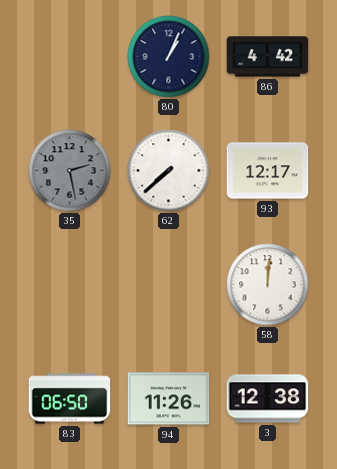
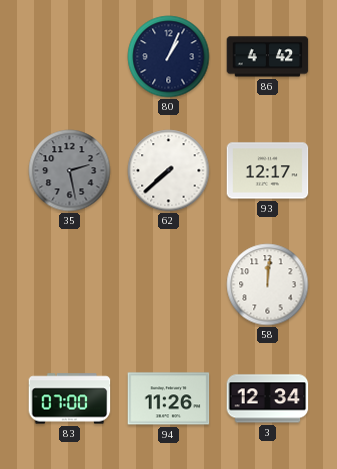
83: 06:50 -> 07:00 (70, 399)
3: 12:38 -> 12:34 (268, 399)
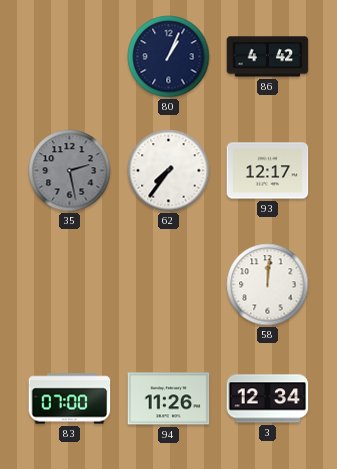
62: 7:38 -> 7:36 (169, 171)
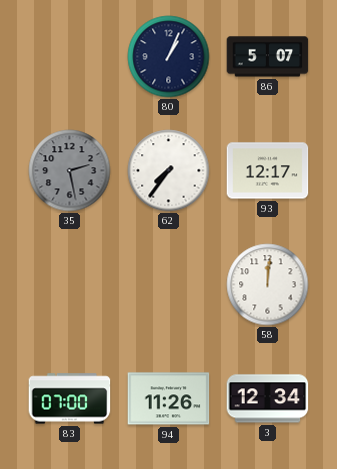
86: 4:42 -> 5:07 (268, 57)
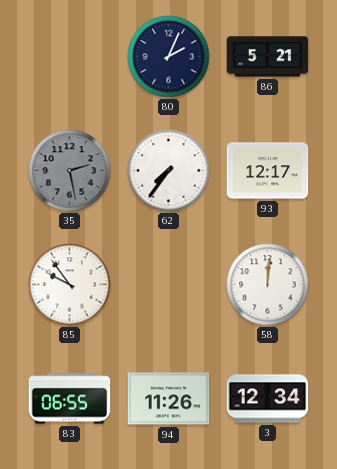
80: 1:04 -> 2:04 (169, 57)
86: 5:07 -> 5:21 (268, 57)
85: none -> 9:54 (70, 285)
83: 07:00 -> 06:55 (70, 399)
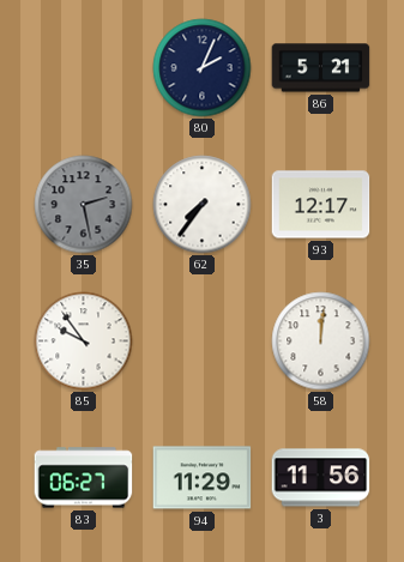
83: 06:55 -> 06:27 (84, 478)
94: 11:26 -> 11:29 (203, 478)
3: 12:34 -> 11:56 (321, 478)
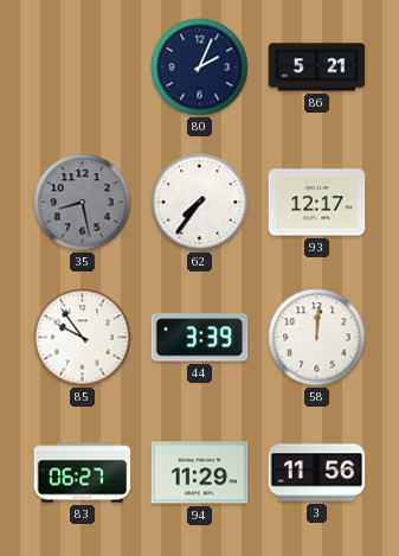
35: 2:28 -> 8:28 (83, 203)
44: none -> 3:39 (200, 338)
